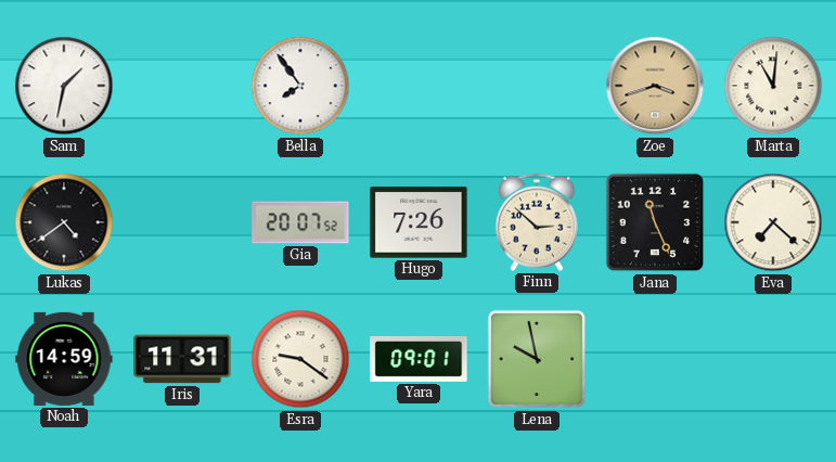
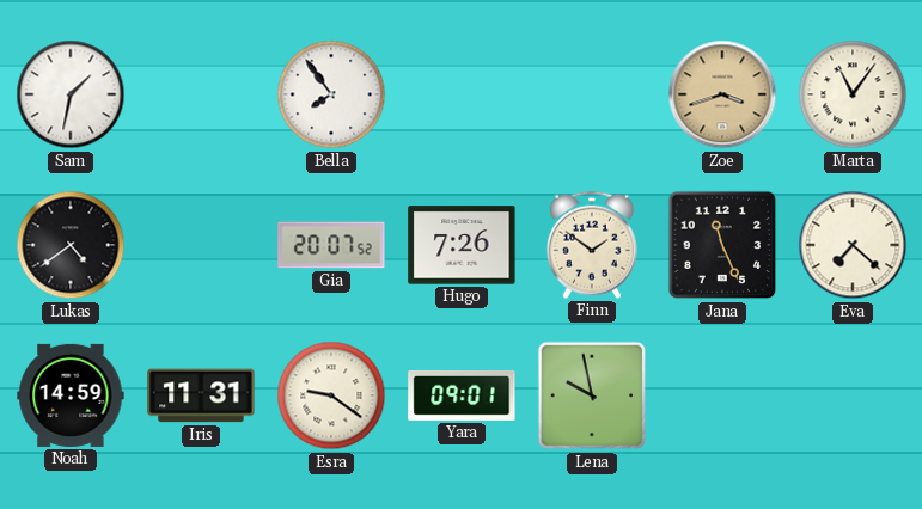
Marta: 11:01 -> 11:06 (853, 94)
Finn: 2:52 -> 1:51 (592, 245)
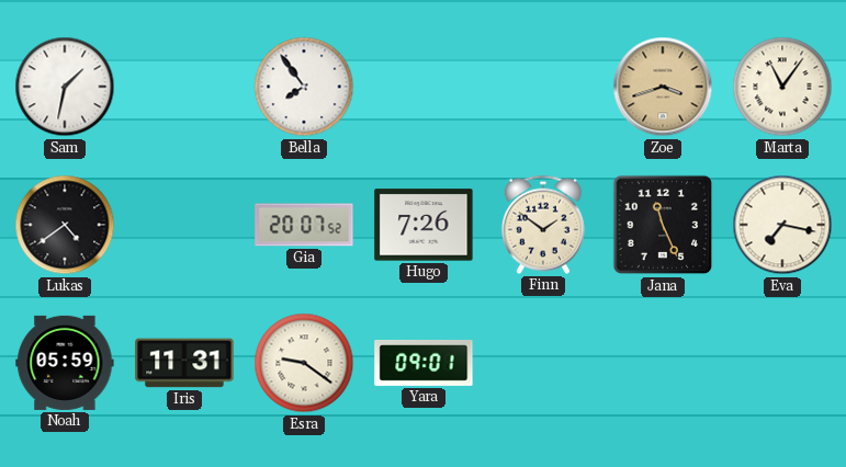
Eva: 7:22 -> 7:17 (782, 225)
Noah: 14:59 -> 05:59 (65, 363)
Lena: 9:58 -> none (592, 395)
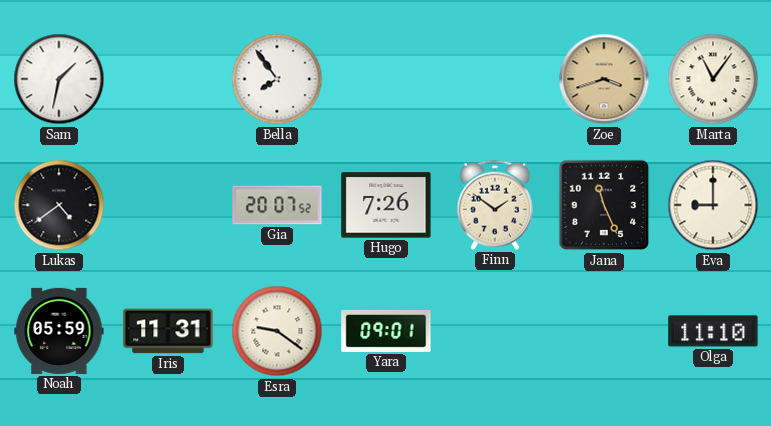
Eva: 7:17 -> 9:00 (713, 205)
Olga: none -> 11:10 (713, 331)
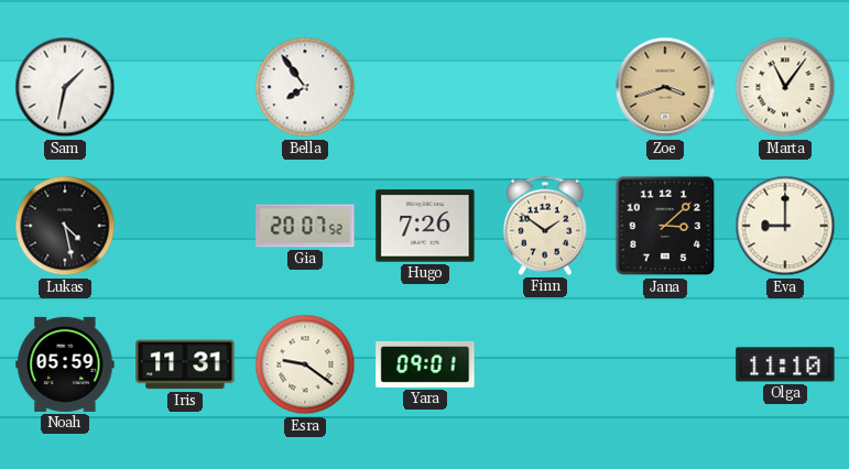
Lukas: 4:39 -> 4:28 (65, 226)
Jana: 11:26 -> 3:08 (665, 226)
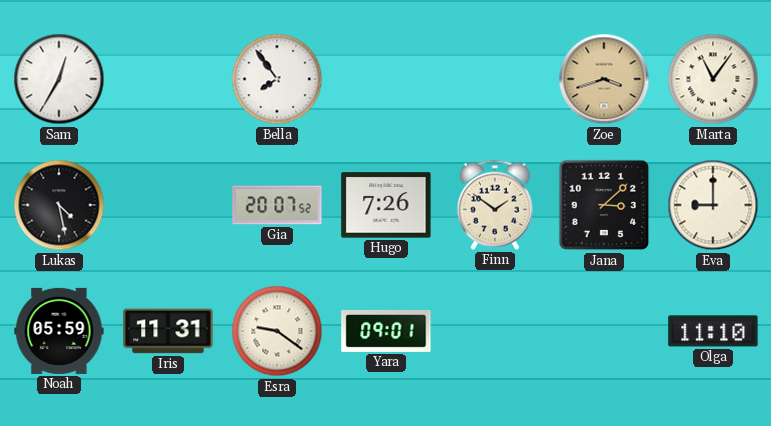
Sam: 1:32 -> 12:35 (59, 79)
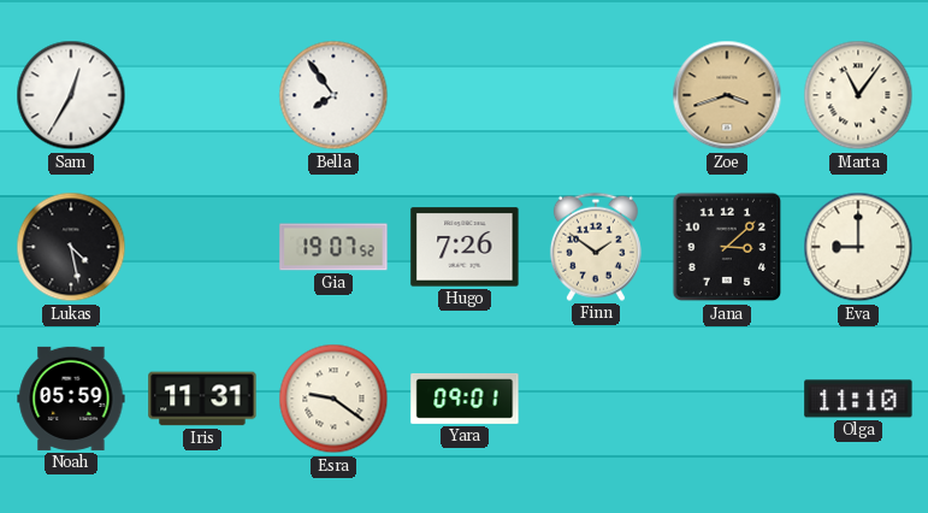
Gia: 20:07 -> 19:07 (333, 247)
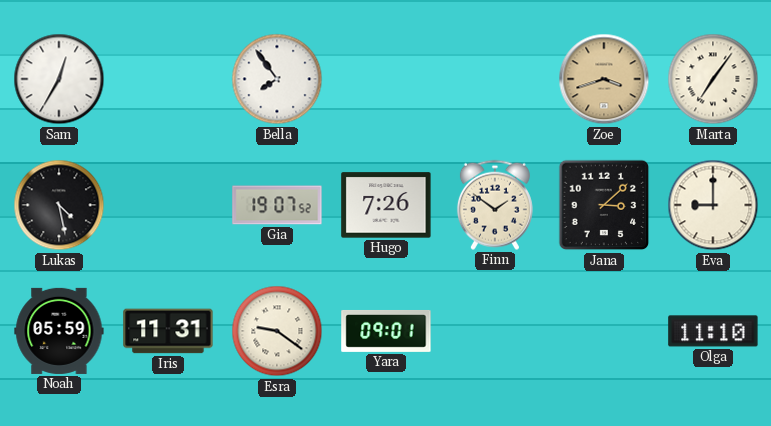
Marta: 11:06 -> 7:06 (713, 79)
